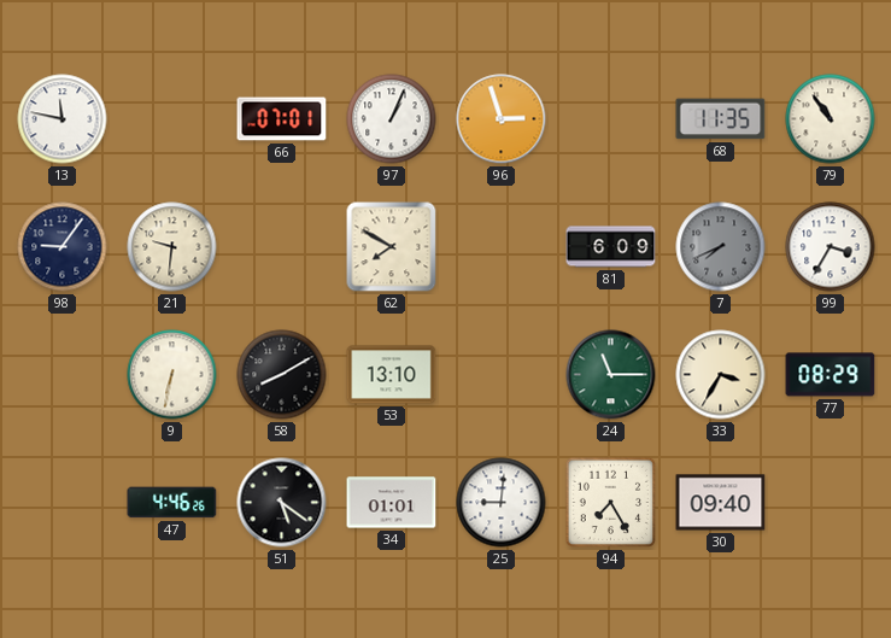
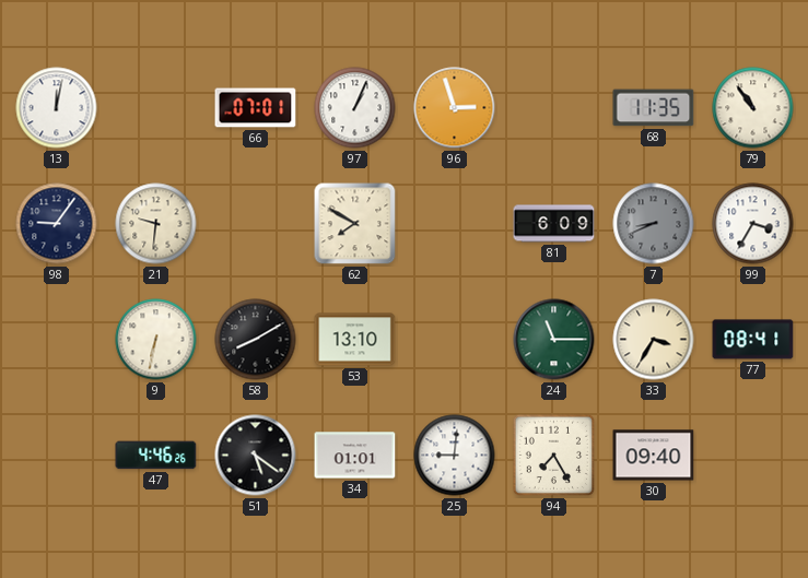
13: 11:47 -> 12:02 (57, 108)
7: 7:41 -> 8:41 (654, 224)
77: 08:29 -> 08:41 (753, 340)
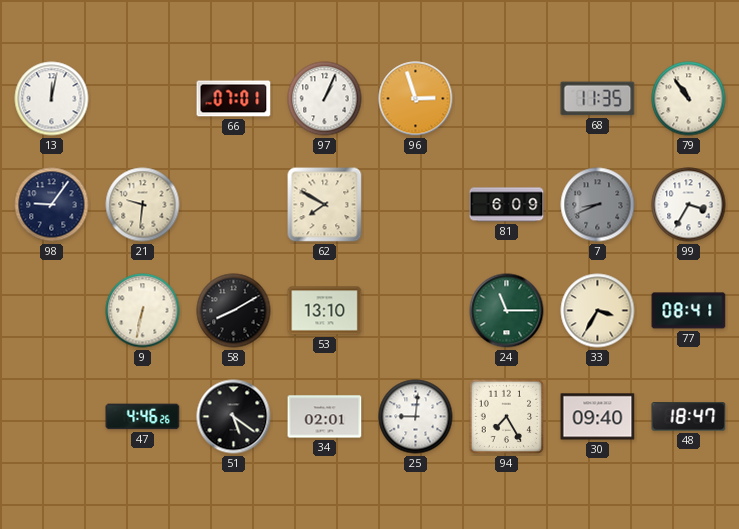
34: 01:01 -> 02:01 (325, 417)
48: none -> 18:47 (689, 417)
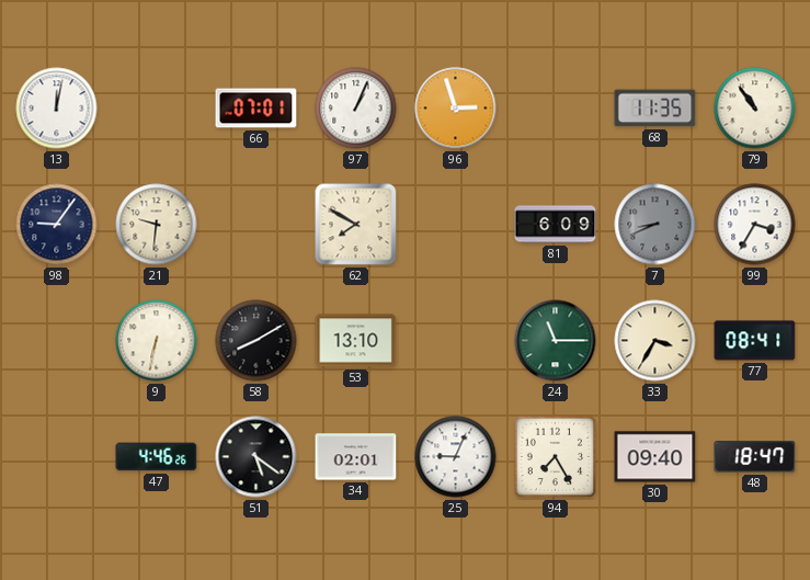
25: 9:01 -> 9:04 (456, 457)
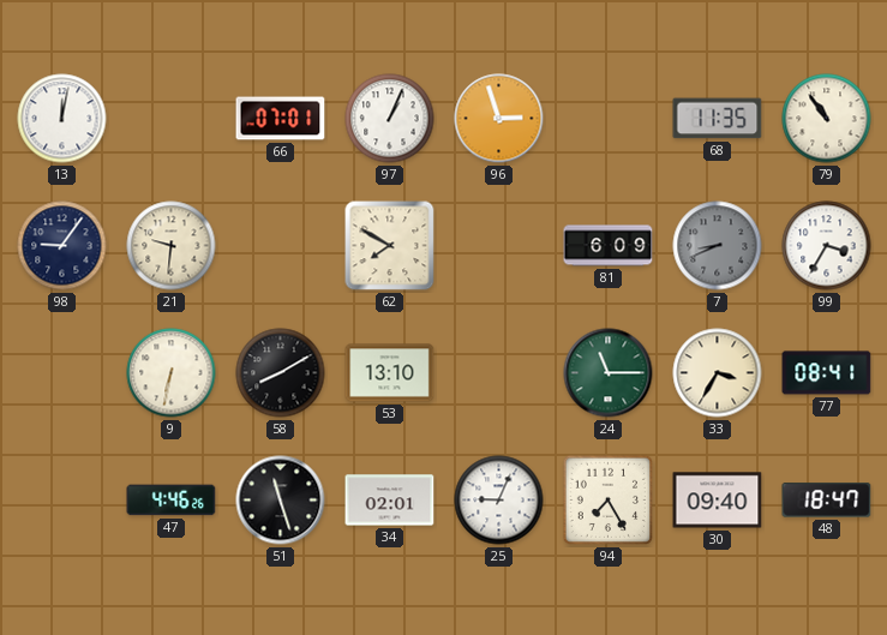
51: 5:21 -> 11:27 (281, 501)
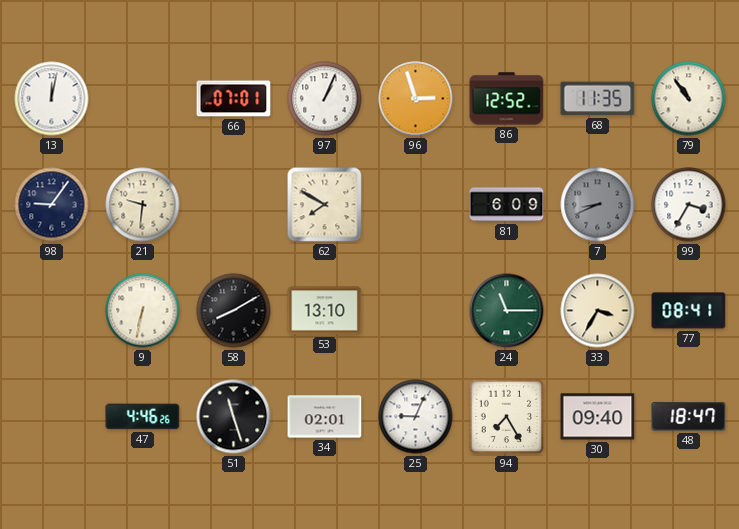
86: none -> 12:52 (507, 99)
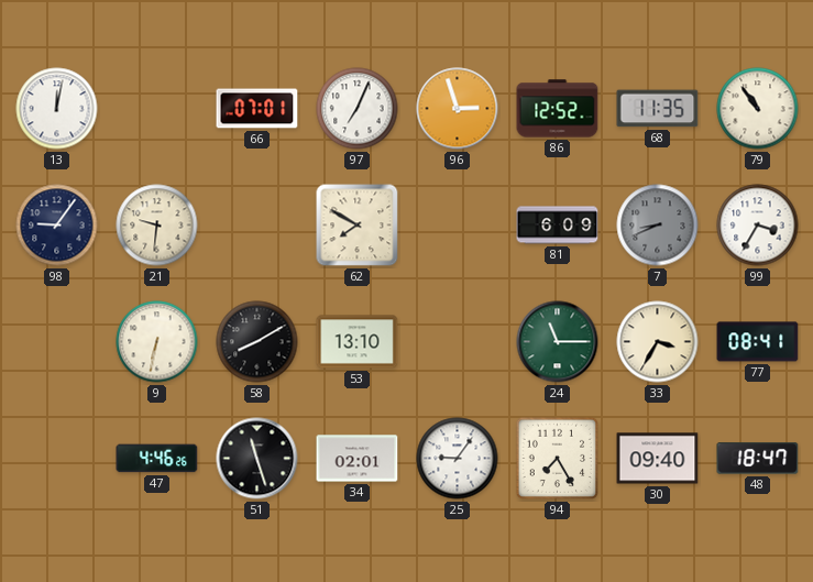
97: 1:04 -> 7:04 (358, 109)
25: 9:04 -> 9:06 (458, 459)
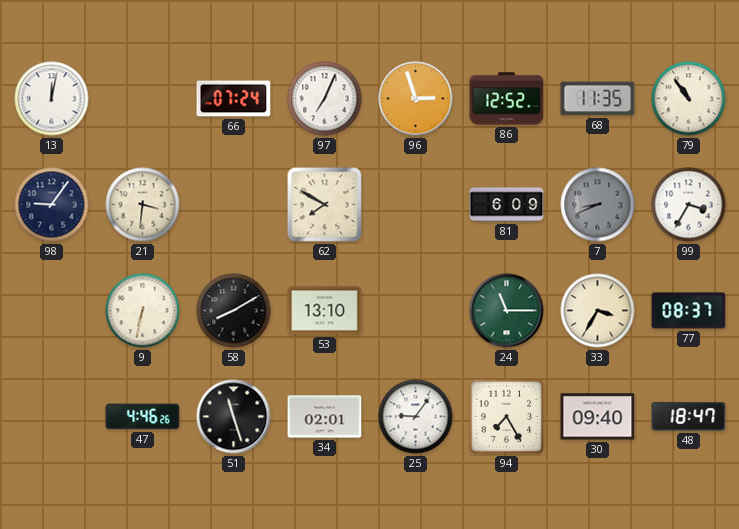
66: 07:01 -> 07:24 (234, 99)
21: 9:31 -> 3:31 (143, 205)
77: 08:41 -> 08:37 (689, 311)
